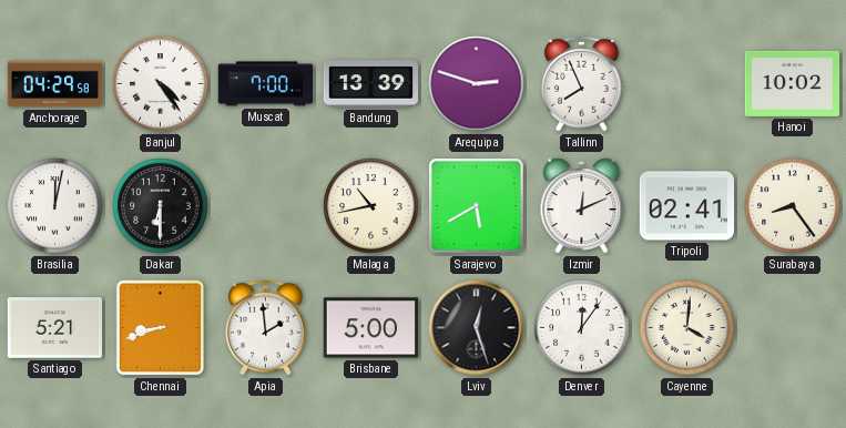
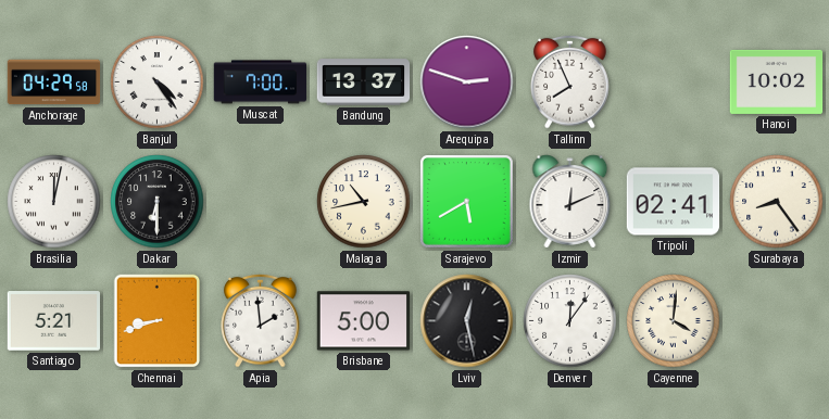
Bandung: 13:39 -> 13:37 (364, 82)
Lviv: 12:27 -> 12:28 (467, 321)
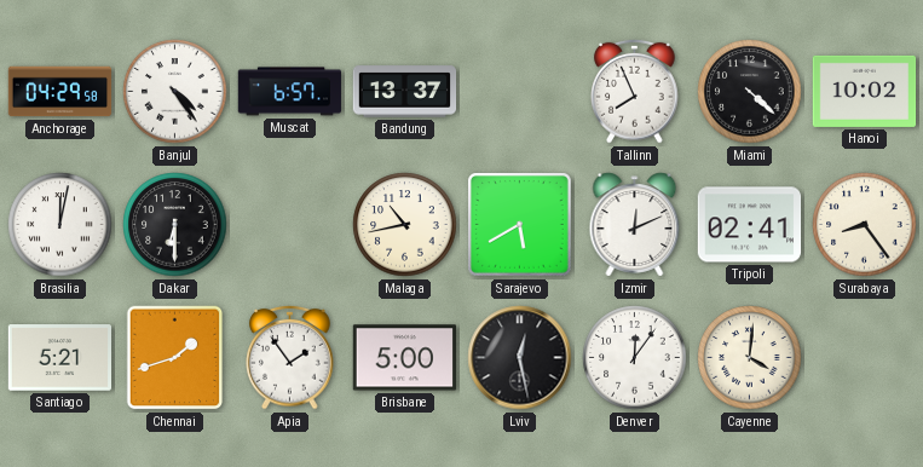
Muscat: 7:00 -> 6:57 (290, 92)
Arequipa: 2:48 -> none (467, 82)
Miami: none -> 4:22 (750, 92)
Chennai: 8:42 -> 1:42 (175, 358)
Apia: 1:59 -> 1:54 (290, 357)
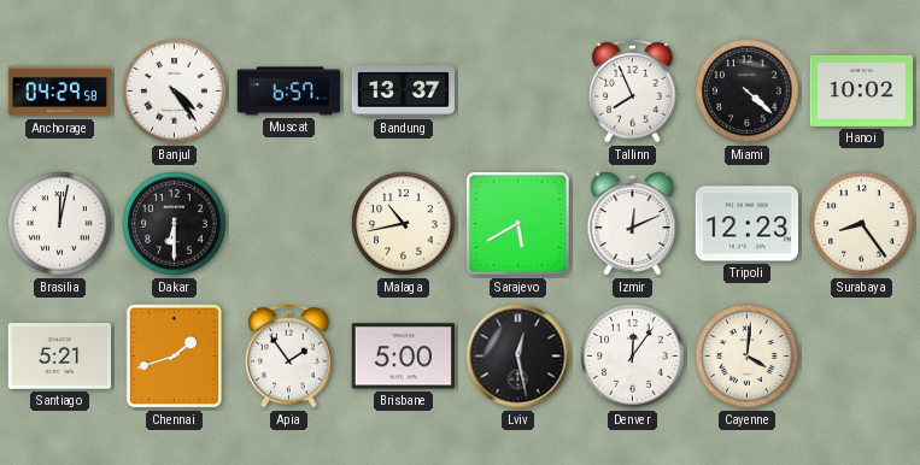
Tripoli: 02:41 -> 12:23 (748, 224)
